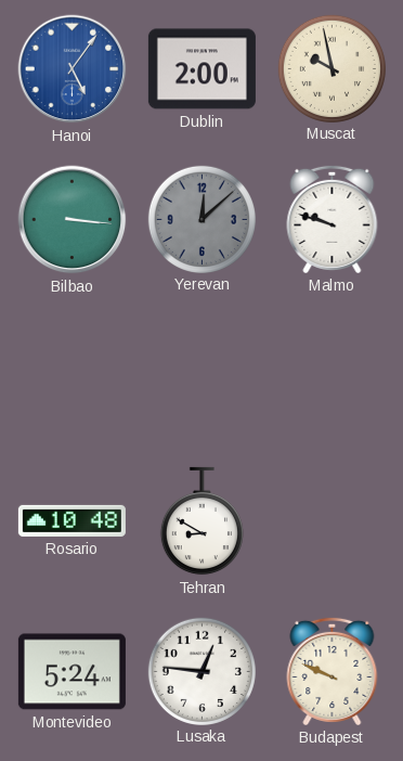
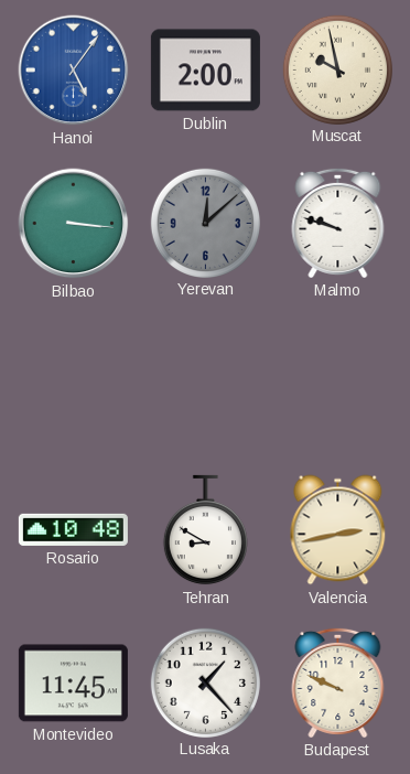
Valencia: none -> 2:43 (338, 530)
Montevideo: 5:24 -> 11:45 (73, 684)
Lusaka: 12:46 -> 1:23 (205, 682)
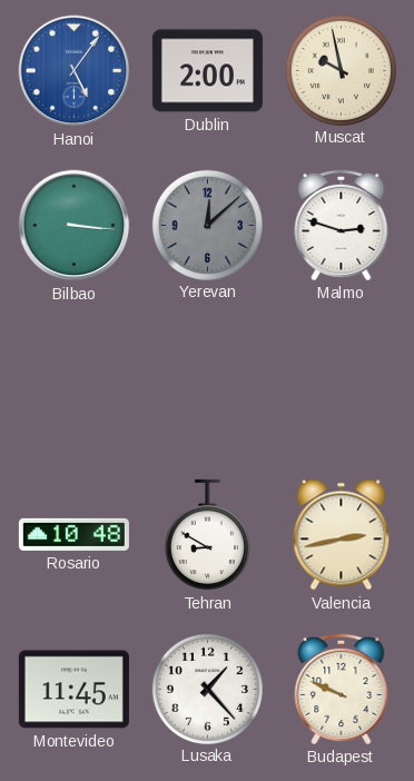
Malmo: 9:48 -> 2:48 (342, 225)
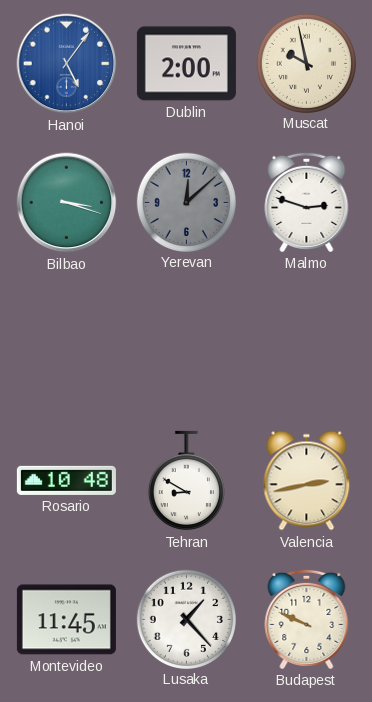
Bilbao: 3:16 -> 3:18 (67, 203)
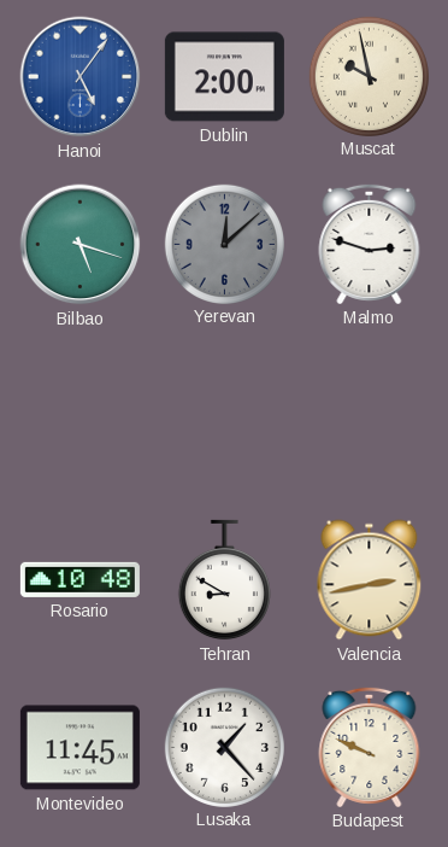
Bilbao: 3:18 -> 5:18 (81, 245)
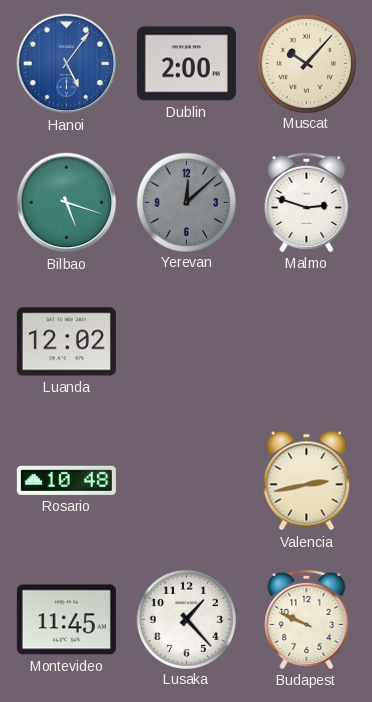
Muscat: 9:58 -> 10:07 (306, 63)
Luanda: none -> 12:02 (66, 342)
Tehran: 8:50 -> none (224, 580)
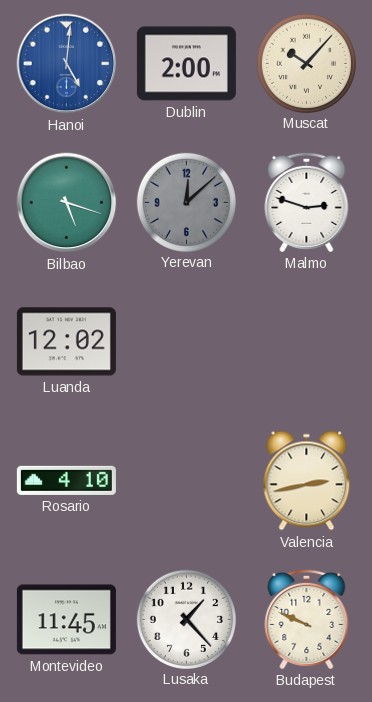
Hanoi: 5:06 -> 5:01 (67, 64)
Rosario: 10:48 -> 4:10 (66, 480)
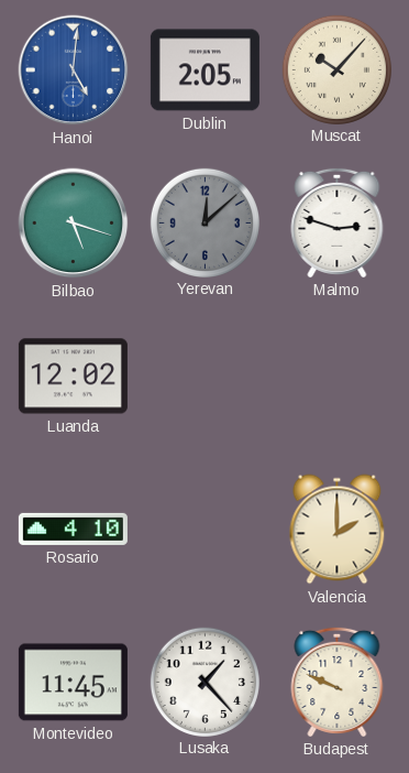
Dublin: 2:00 -> 2:05 (204, 70)
Valencia: 2:43 -> 2:00 (338, 530)
